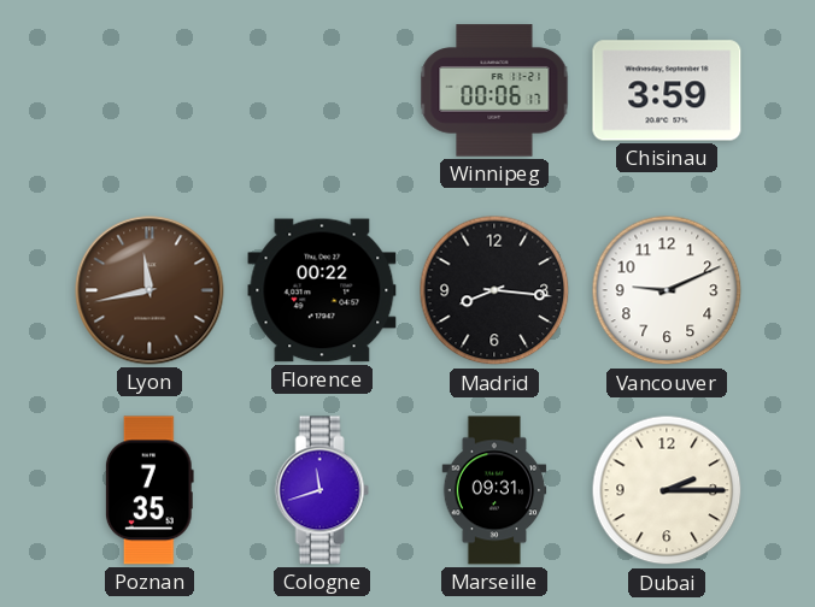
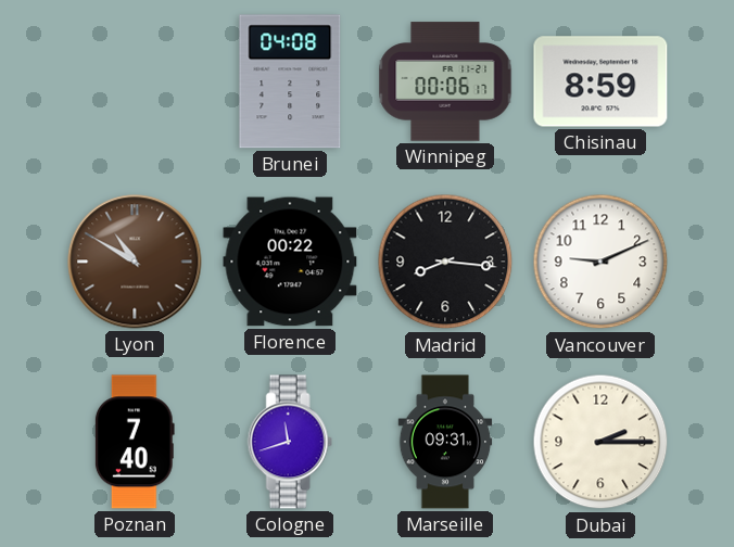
Brunei: none -> 04:08 (290, 81)
Chisinau: 3:59 -> 8:59 (600, 81)
Lyon: 11:43 -> 10:50 (135, 262)
Poznan: 7:35 -> 7:40 (135, 442)
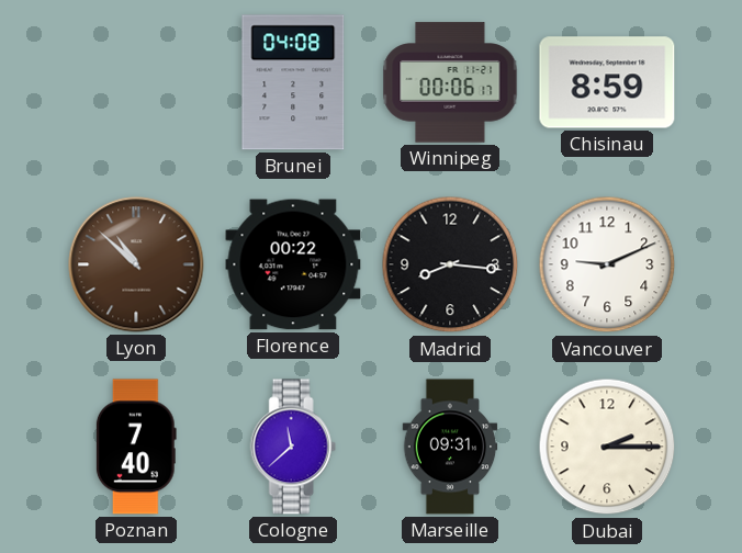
Lyon: 10:50 -> 10:52 (136, 264)
Cologne: 11:42 -> 11:38 (293, 447)
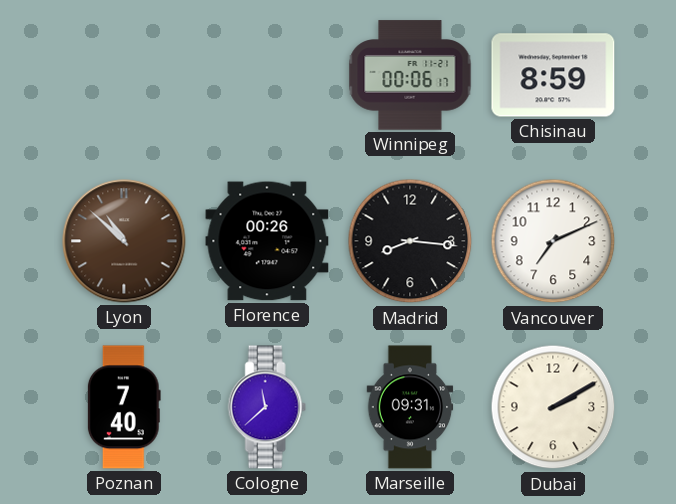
Brunei: 04:08 -> none (293, 82)
Florence: 00:22 -> 00:26 (267, 241)
Vancouver: 9:11 -> 7:11 (553, 241)
Dubai: 2:15 -> 2:10 (553, 407)
